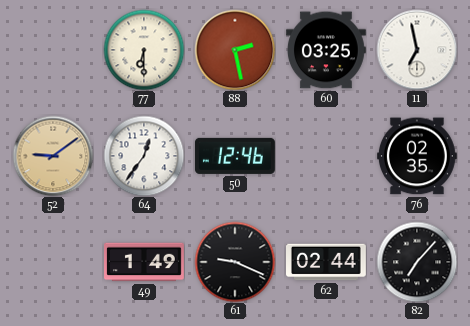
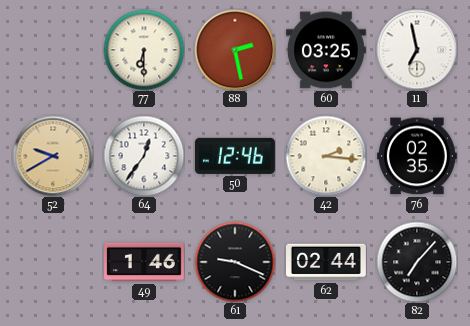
52: 9:09 -> 9:40 (53, 156)
42: none -> 2:16 (326, 156)
49: 1:49 -> 1:46 (145, 262)
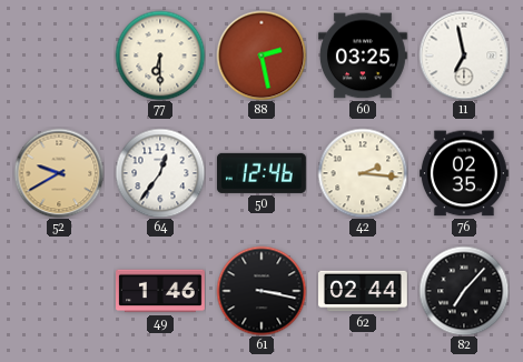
61: 9:19 -> 3:17 (261, 291)
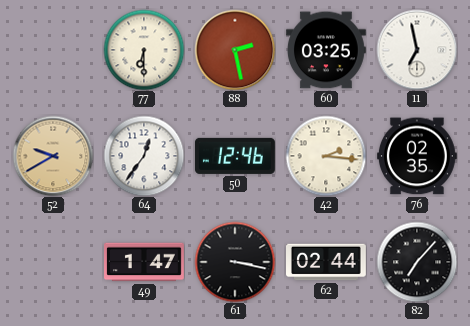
49: 1:46 -> 1:47 (145, 262)
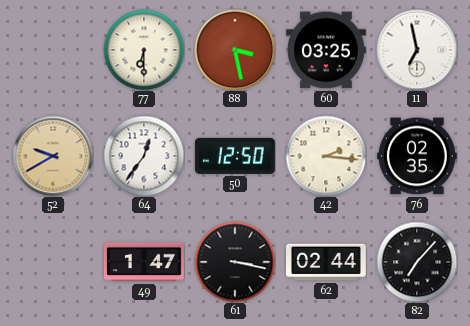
88: 2:28 -> 3:28 (235, 50)
50: 12:46 -> 12:50 (235, 156)
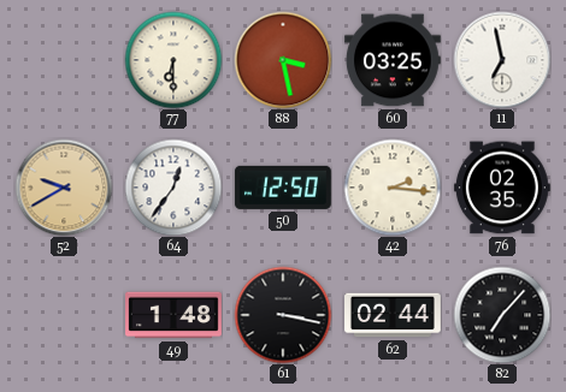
49: 1:47 -> 1:48 (175, 315)
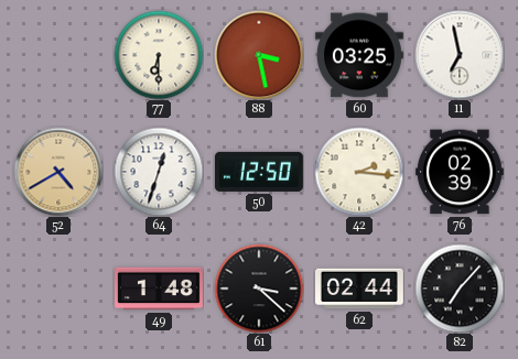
52: 9:40 -> 4:40 (58, 172)
64: 12:36 -> 12:33 (159, 172)
76: 02:35 -> 02:39 (460, 172)
61: 3:17 -> 3:22 (259, 289)
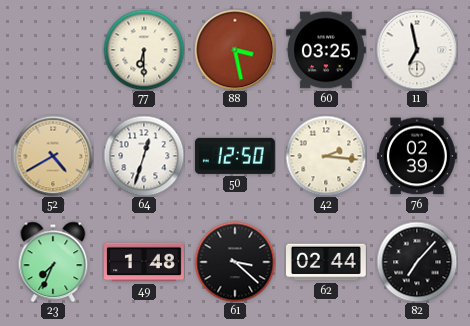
23: none -> 7:34 (53, 262)
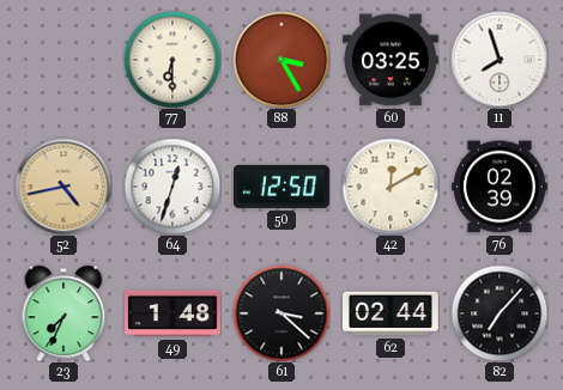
88: 3:28 -> 3:25 (281, 60)
11: 6:58 -> 7:57 (500, 60)
52: 4:40 -> 4:43 (63, 187)
42: 2:16 -> 12:10 (391, 187)
